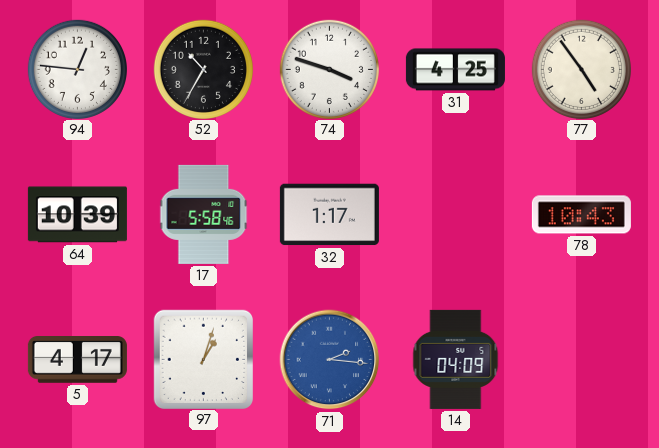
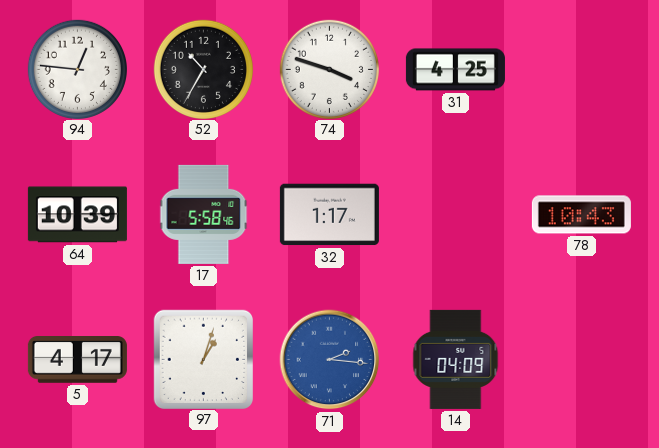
77: 4:54 -> none (581, 69)
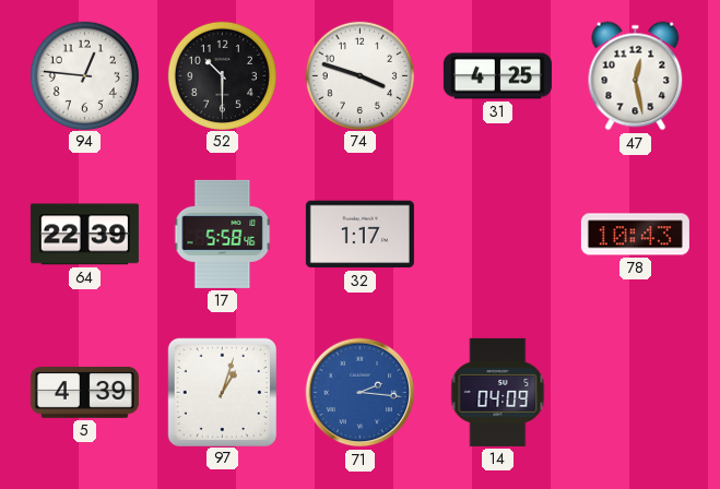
52: 10:35 -> 10:30 (222, 75)
47: none -> 12:28 (636, 76)
64: 10:39 -> 22:39 (84, 235)
5: 4:17 -> 4:39 (84, 393)
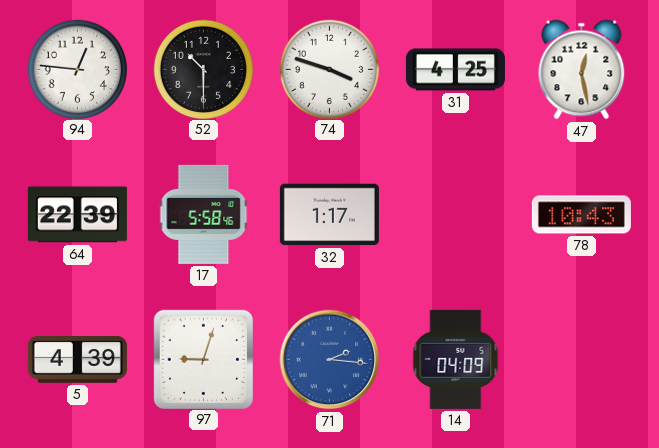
97: 1:03 -> 9:03 (203, 359)
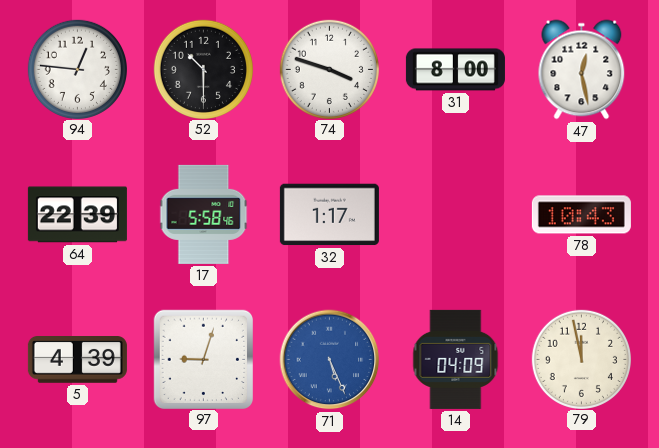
31: 4:25 -> 8:00 (455, 70)
71: 2:16 -> 5:26 (330, 360)
79: none -> 11:58 (581, 359)
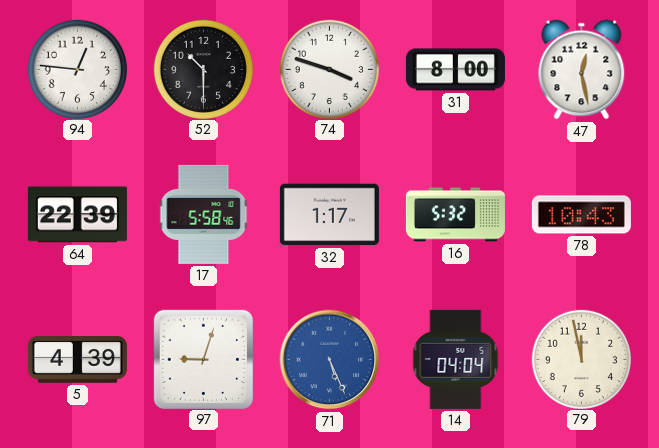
16: none -> 5:32 (455, 215)
14: 04:09 -> 04:04 (456, 359)
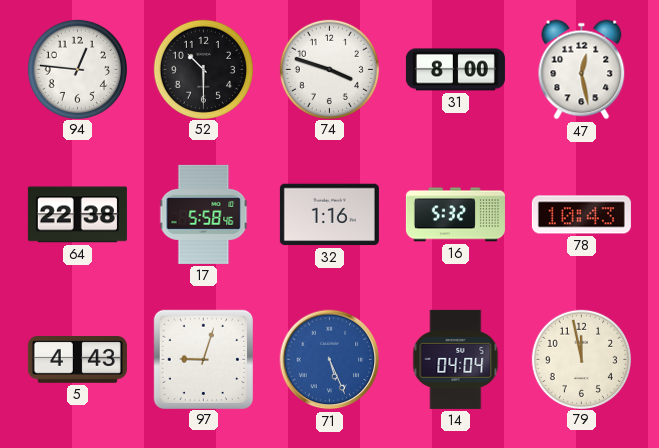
64: 22:39 -> 22:38 (77, 215)
32: 1:17 -> 1:16 (329, 215)
5: 4:39 -> 4:43 (77, 360)
